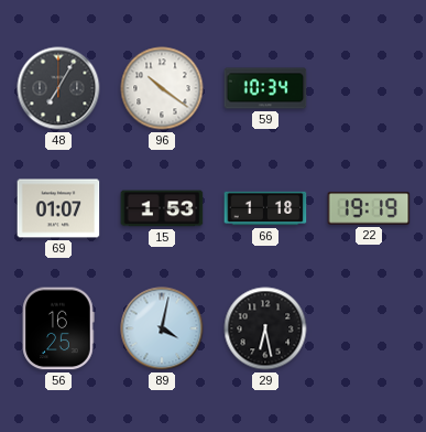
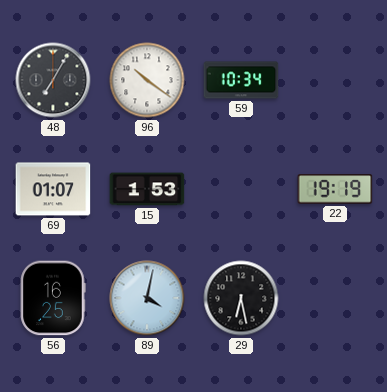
66: 1:18 -> none (265, 208)
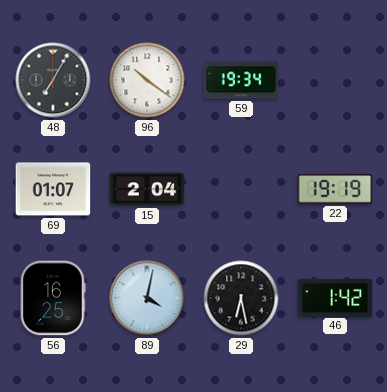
59: 10:34 -> 19:34 (241, 80)
15: 1:53 -> 2:04 (147, 189)
46: none -> 1:42 (335, 297)
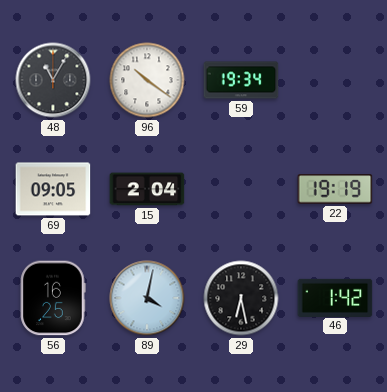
48: 7:05 -> 11:05 (53, 80)
69: 01:07 -> 09:05 (53, 189)
